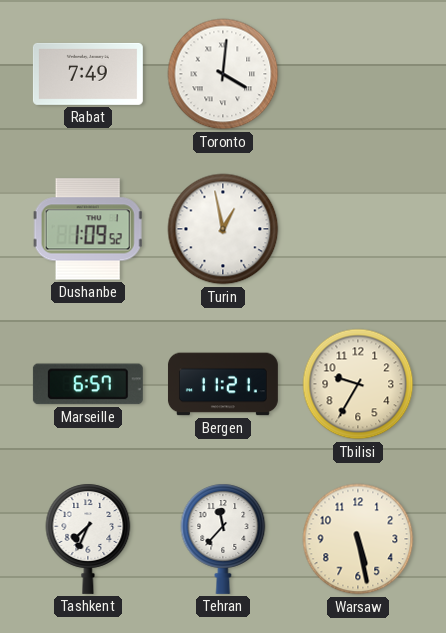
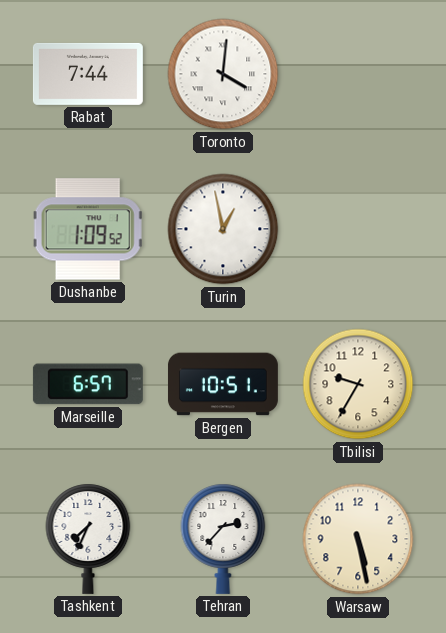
Rabat: 7:49 -> 7:44 (88, 74)
Bergen: 11:21 -> 10:51 (223, 384)
Tehran: 11:37 -> 2:37 (223, 539)
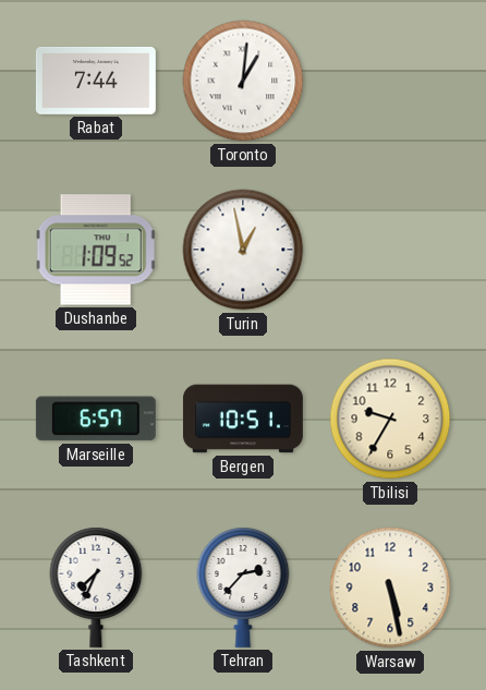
Toronto: 4:01 -> 1:01 (243, 81)
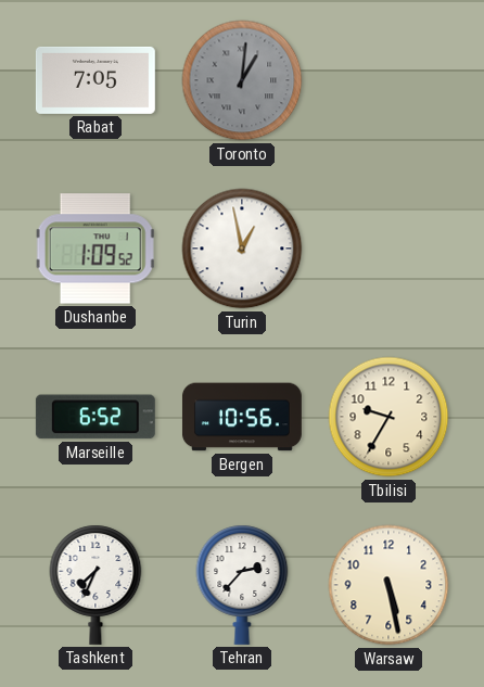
Rabat: 7:44 -> 7:05 (95, 80)
Toronto dial: white -> grey (242, 80)
Marseille: 6:57 -> 6:52 (95, 417)
Bergen: 10:51 -> 10:56 (242, 417)
